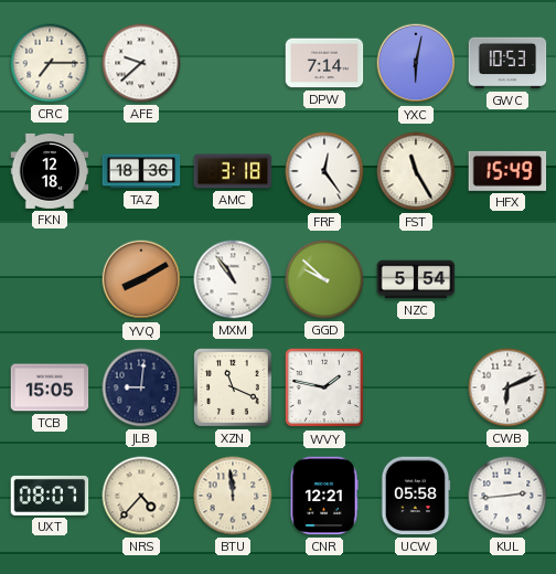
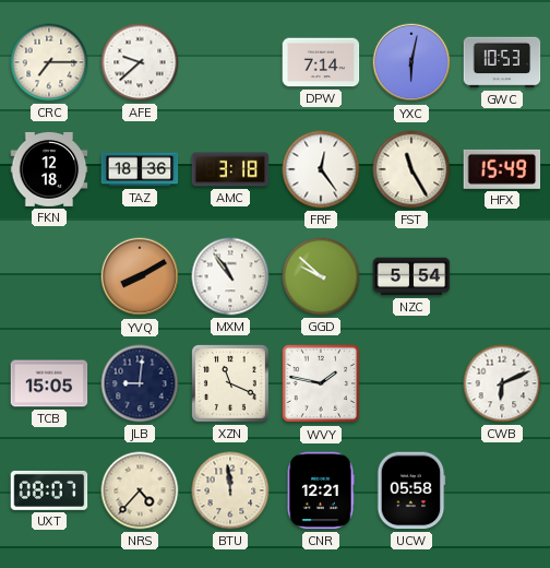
KUL: 2:44 -> none (507, 496)
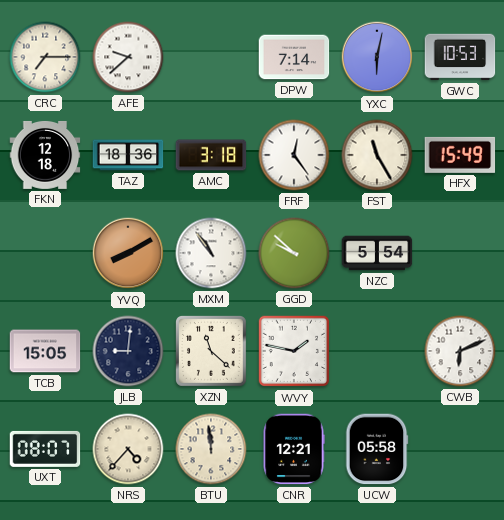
XZN: 11:19 -> 11:22 (212, 352)
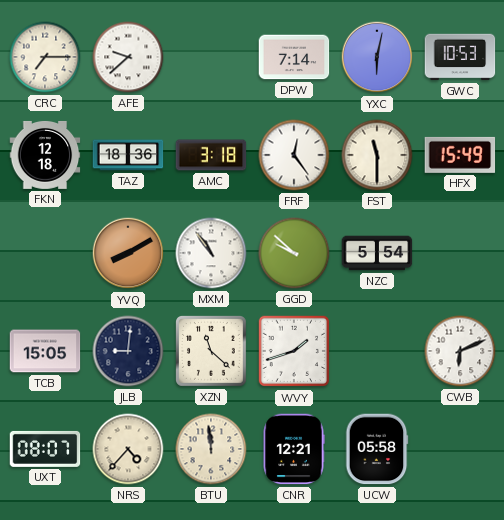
FST: 11:25 -> 11:30 (377, 155)
WVY: 1:47 -> 1:42 (294, 351)
